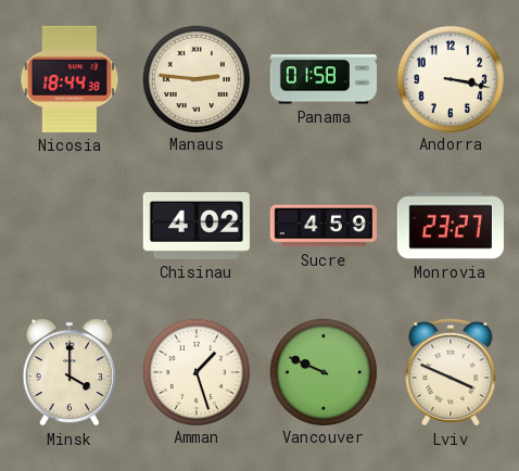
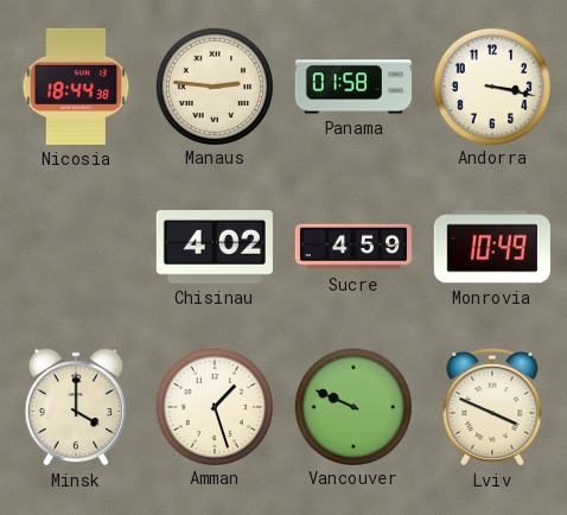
Monrovia: 23:27 -> 10:49 (492, 247)
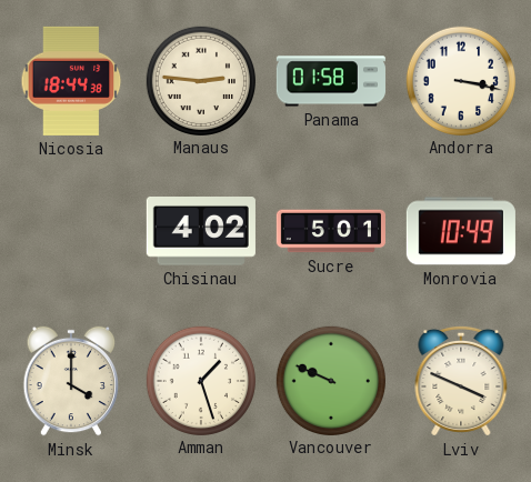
Sucre: 4:59 -> 5:01 (331, 231)
